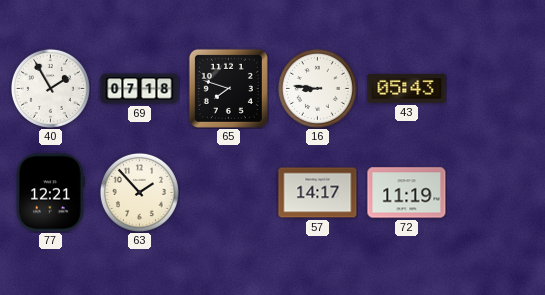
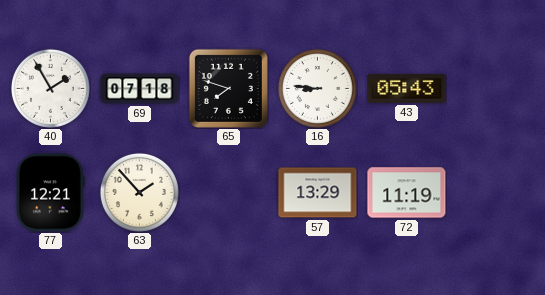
57: 14:17 -> 13:29 (318, 193)
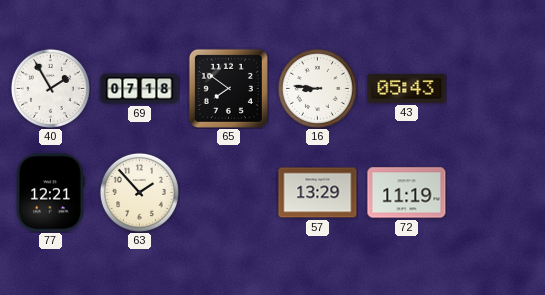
65: 7:48 -> 7:51 (228, 88)
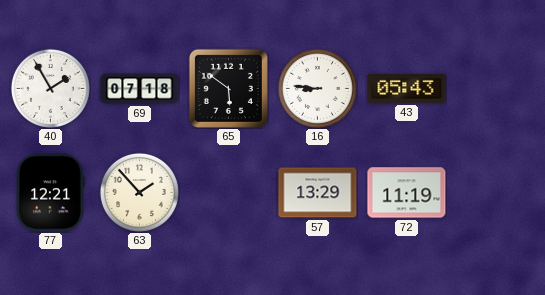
65: 7:51 -> 5:51 (228, 88)
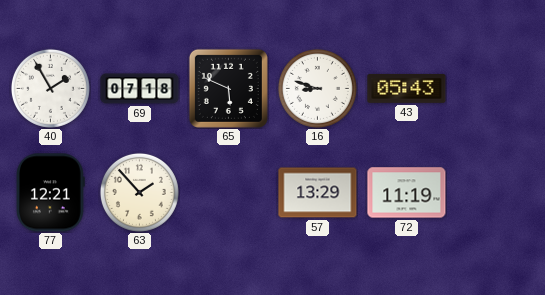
65: 5:51 -> 5:49 (228, 88)
16: 8:46 -> 8:48 (317, 88)
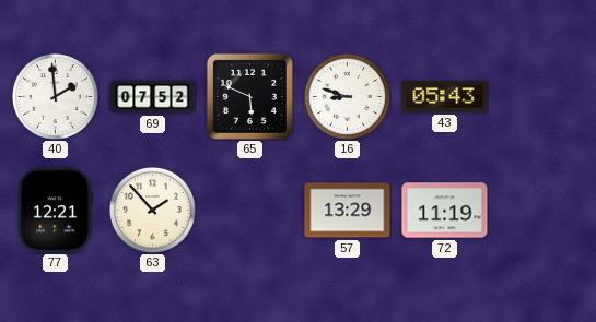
40: 1:55 -> 1:59 (55, 96)
69: 07:18 -> 07:52 (153, 97)
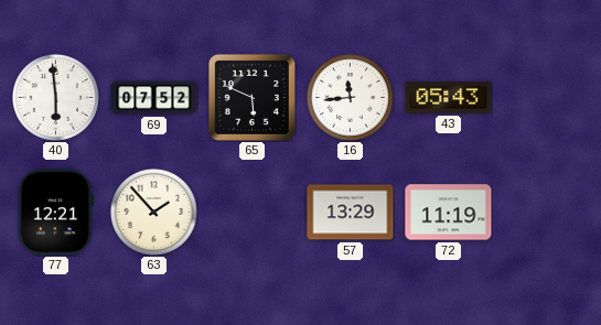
40: 1:59 -> 5:59 (55, 97)
16: 8:48 -> 11:44 (350, 97)
